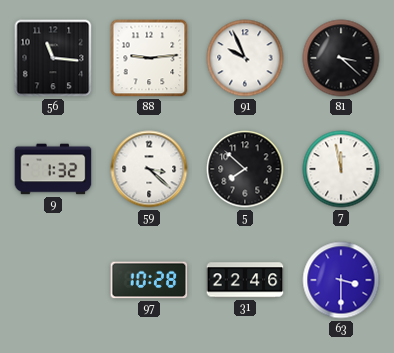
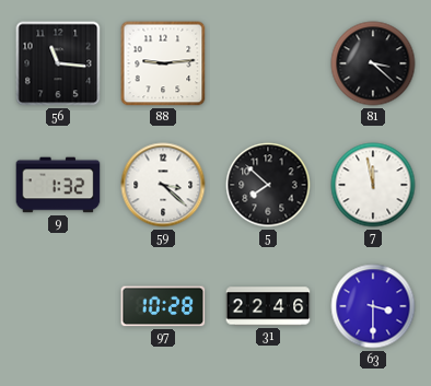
91: 9:56 -> none (245, 58)
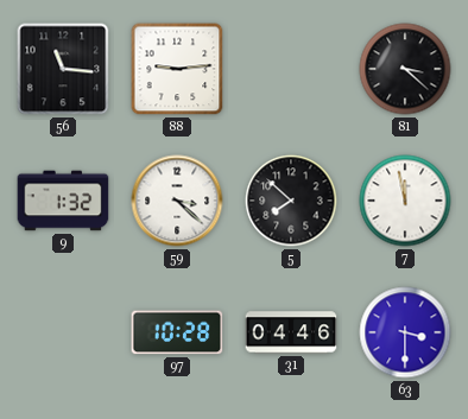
31: 22:46 -> 04:46 (291, 332)
